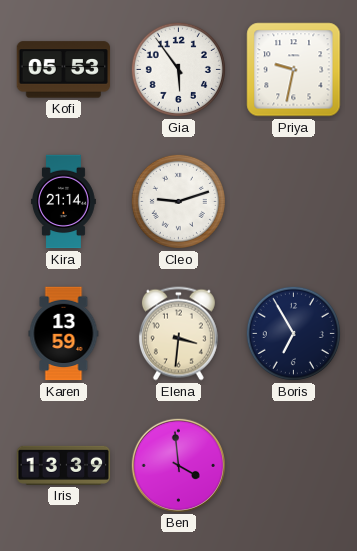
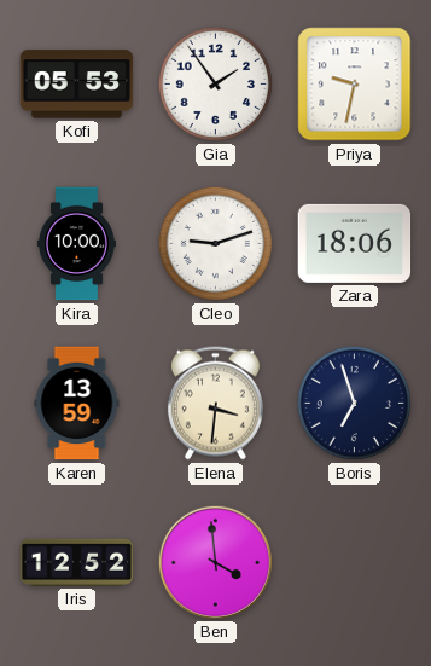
Gia: 5:54 -> 1:54 (215, 83)
Kira: 21:14 -> 10:00 (76, 244)
Zara: none -> 18:06 (355, 243)
Boris: 6:55 -> 6:57 (354, 403)
Iris: 13:39 -> 12:52 (77, 562)
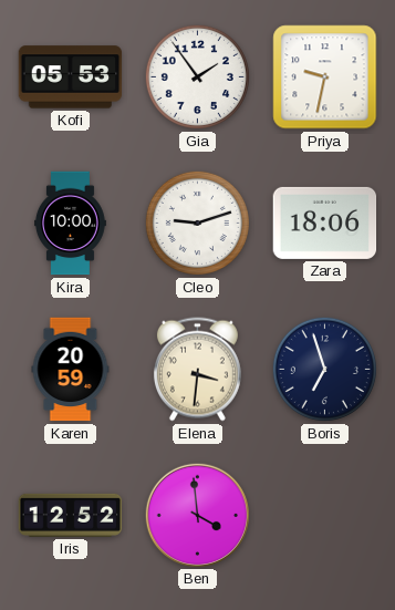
Karen: 13:59 -> 20:59 (71, 370)
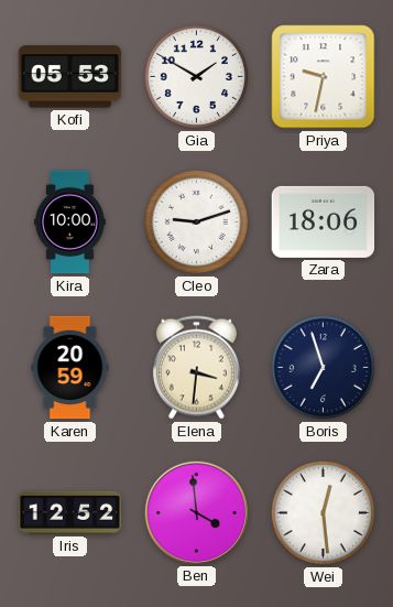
Gia: 1:54 -> 1:50 (196, 76)
Wei: none -> 12:29 (323, 512)
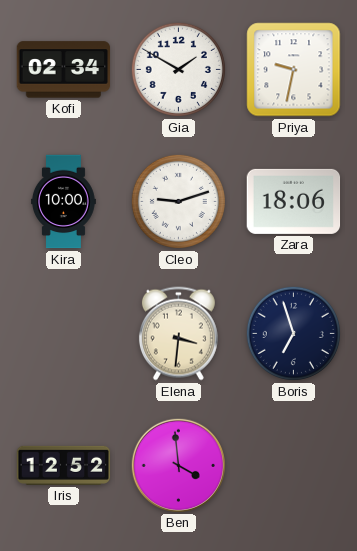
Kofi: 05:53 -> 02:34 (64, 70)
Karen: 20:59 -> none (70, 368)
Wei: 12:29 -> none (323, 512)
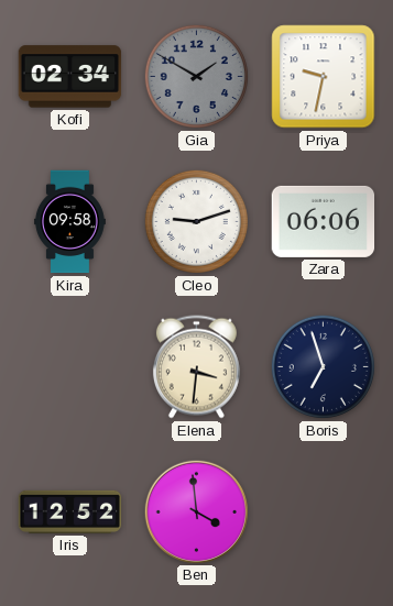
Gia dial: white -> grey (196, 76)
Kira: 10:00 -> 09:58 (69, 222)
Zara: 18:06 -> 06:06 (324, 221)
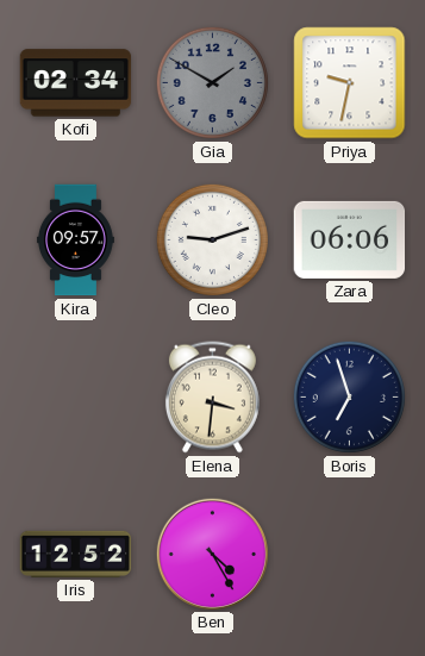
Kira: 09:58 -> 09:57 (75, 240)
Ben: 3:59 -> 4:25 (212, 554)
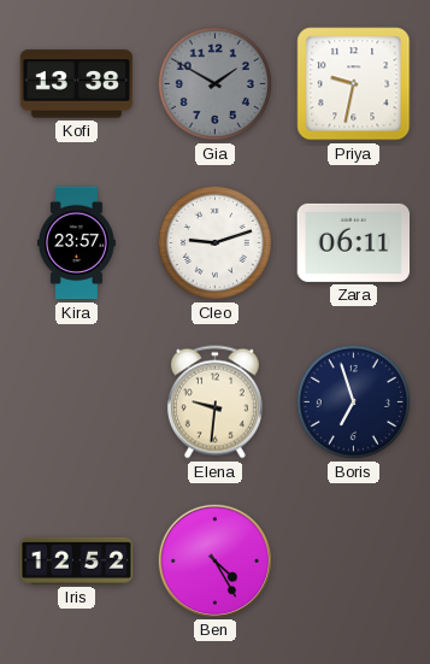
Kofi: 02:34 -> 13:38 (77, 84)
Kira: 09:57 -> 23:57 (76, 243)
Zara: 06:06 -> 06:11 (354, 242)
Elena: 3:31 -> 9:31 (214, 402)
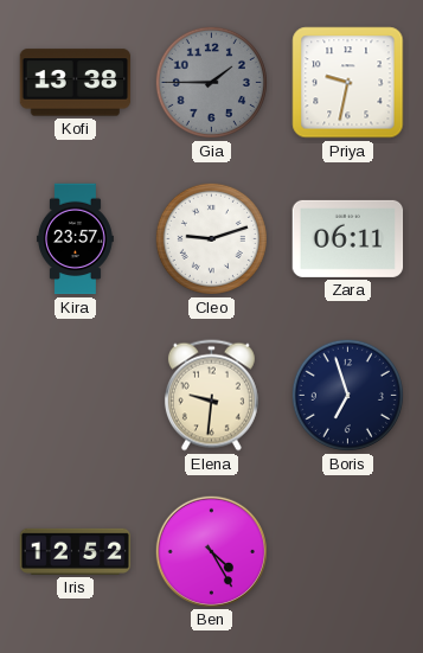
Gia: 1:50 -> 1:45 (211, 82)
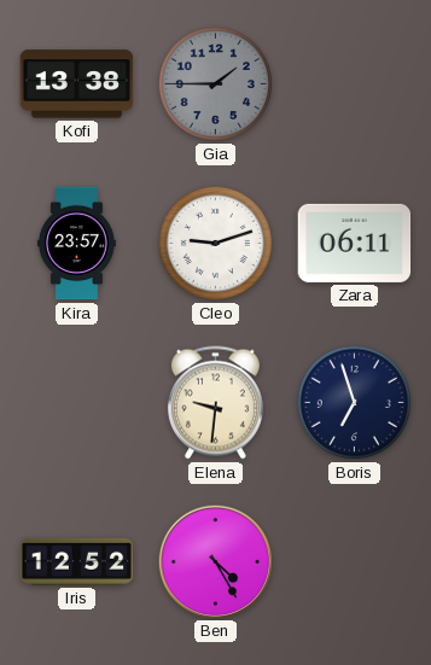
Priya: 9:32 -> none (348, 83)
